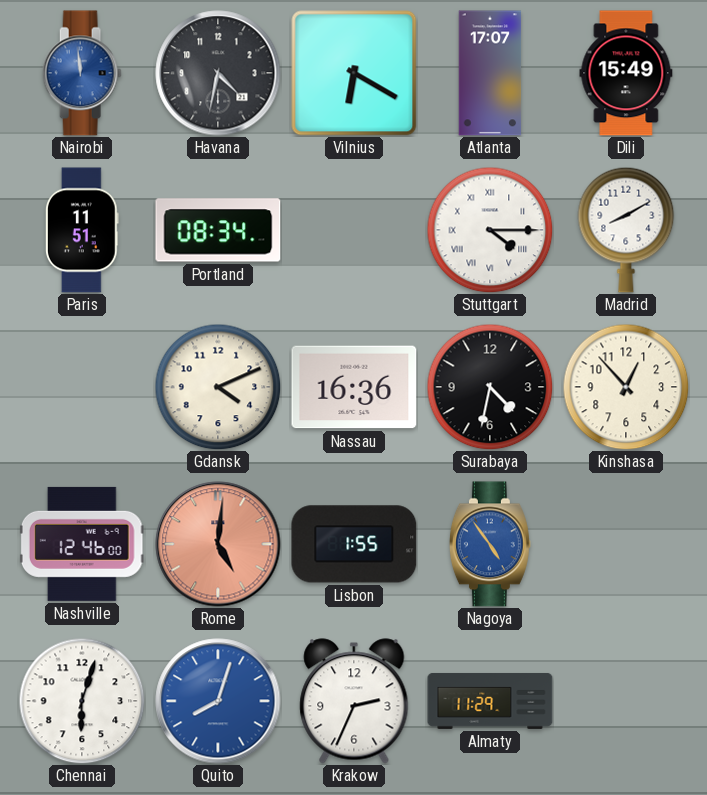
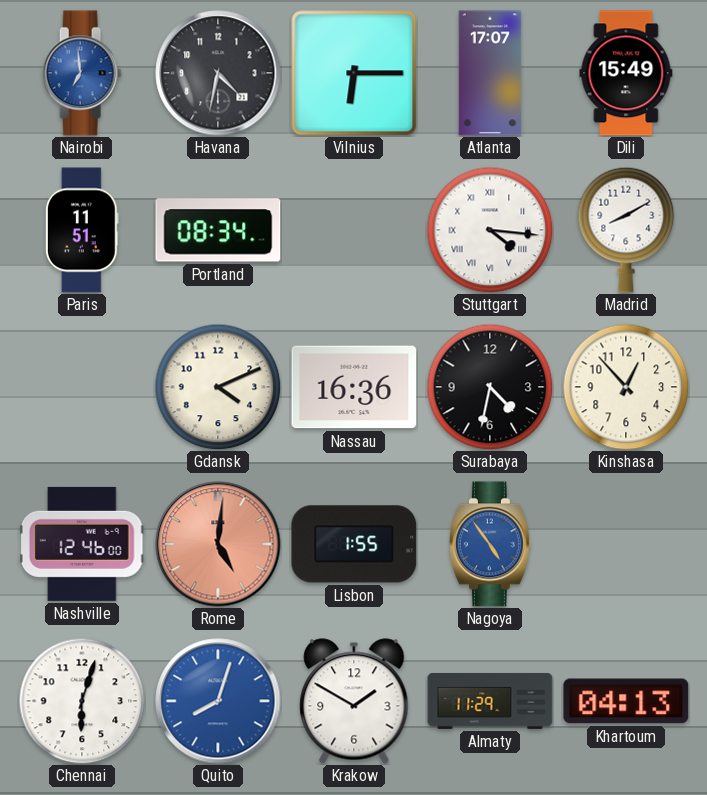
Nairobi: 11:59 -> 6:59 (82, 73)
Vilnius: 6:20 -> 6:15 (354, 73)
Stuttgart: 4:15 -> 4:16 (490, 230)
Krakow: 2:34 -> 1:50 (354, 701)
Khartoum: none -> 04:13 (626, 701)
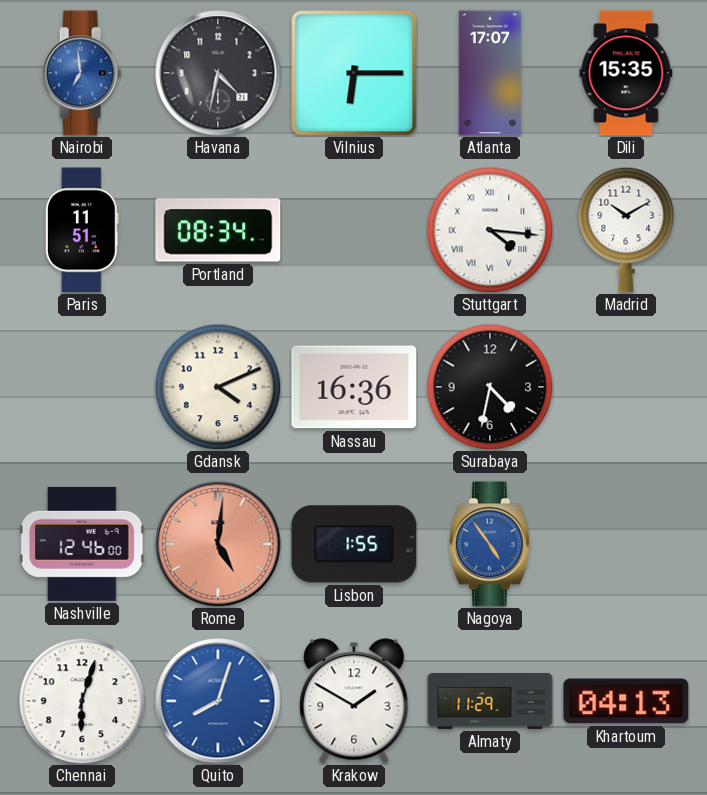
Dili: 15:49 -> 15:35 (626, 73)
Madrid: 8:10 -> 10:10 (626, 230)
Kinshasa: 12:53 -> none (626, 387)
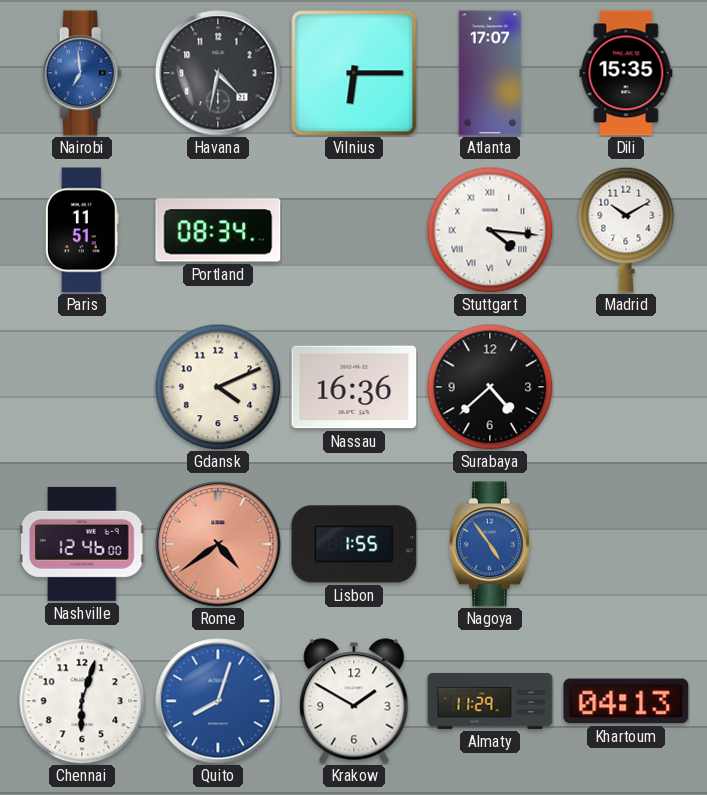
Surabaya: 4:32 -> 4:38 (490, 387)
Rome: 5:01 -> 4:39 (218, 544)
